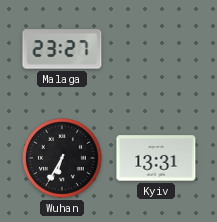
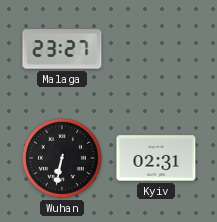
Wuhan: 6:35 -> 6:32 (62, 158)
Kyiv: 13:31 -> 02:31 (156, 158)
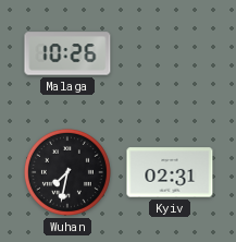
Malaga: 23:27 -> 10:26 (67, 53)
Wuhan: 6:32 -> 7:32 (67, 172)
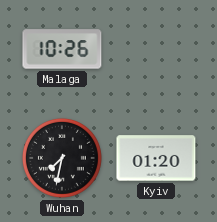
Kyiv: 02:31 -> 01:20 (156, 158)
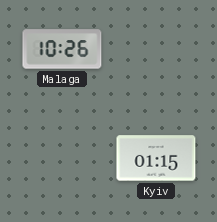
Wuhan: 7:32 -> none (62, 158)
Kyiv: 01:20 -> 01:15 (156, 158)
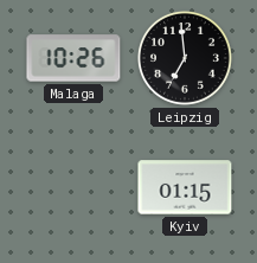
Leipzig: none -> 6:59 (185, 58)
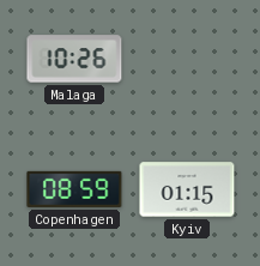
Leipzig: 6:59 -> none (185, 58)
Copenhagen: none -> 08:59 (74, 189)
